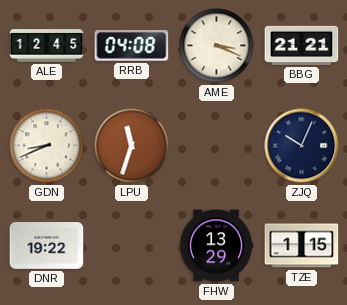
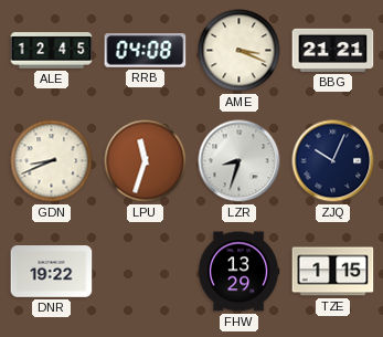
LZR: none -> 8:33 (240, 161)
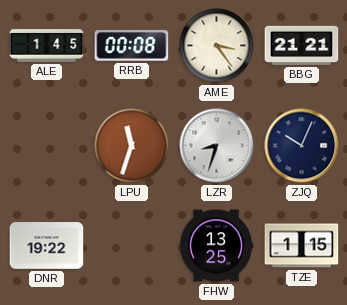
ALE: 12:45 -> 1:45 (47, 46)
RRB: 04:08 -> 00:08 (132, 46)
AME: 3:19 -> 3:24 (217, 46)
GDN: 8:41 -> none (52, 161)
FHW: 13:29 -> 13:25 (216, 246)
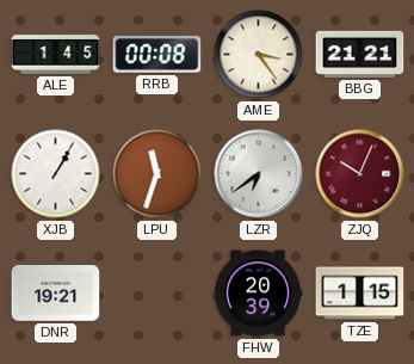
XJB: none -> 1:05 (56, 174)
LZR: 8:33 -> 6:39 (259, 174)
ZJQ dial: navy -> burgundy (360, 174)
DNR: 19:22 -> 19:21 (56, 294)
FHW: 13:25 -> 20:39 (258, 294)
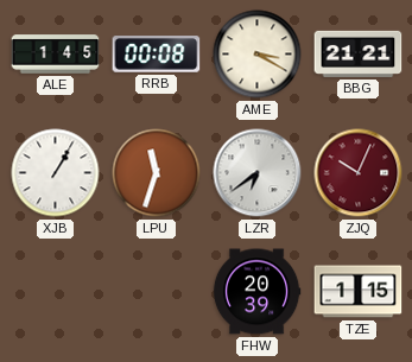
AME: 3:24 -> 3:20 (258, 55)
DNR: 19:21 -> none (56, 294)
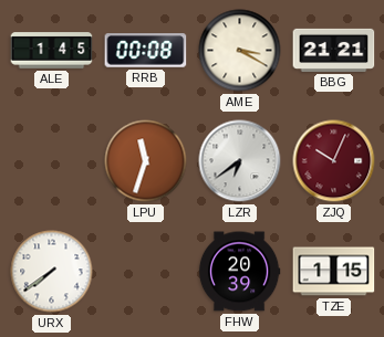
XJB: 1:05 -> none (56, 173)
URX: none -> 7:39 (52, 272)
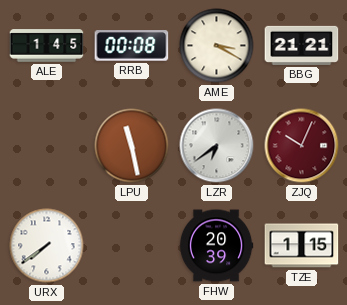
LPU: 11:33 -> 11:28 (132, 146)
